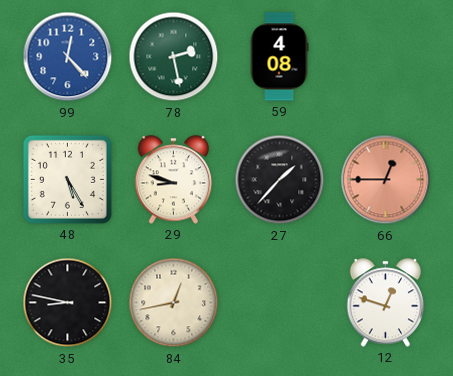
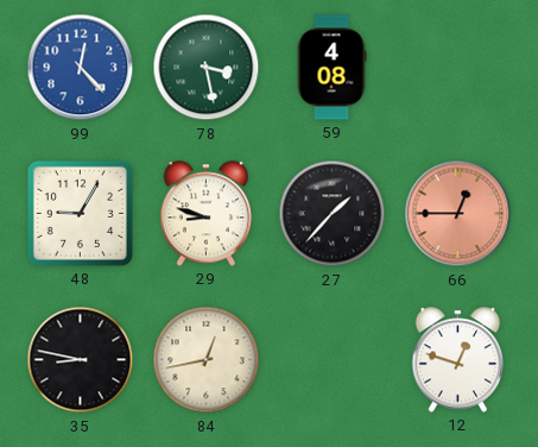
78: 2:28 -> 3:28 (207, 68)
48: 5:25 -> 9:05 (80, 213)
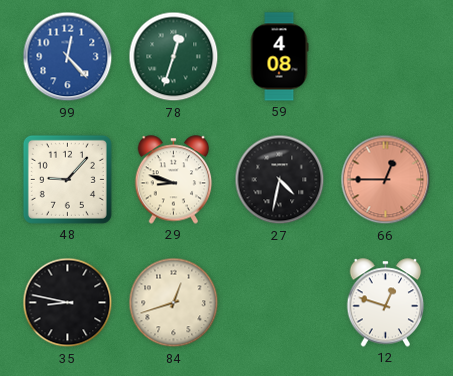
78: 3:28 -> 12:33 (174, 57)
48: 9:05 -> 9:07 (67, 179)
27: 1:37 -> 4:32 (280, 180)
84: 12:43 -> 12:42 (174, 303)
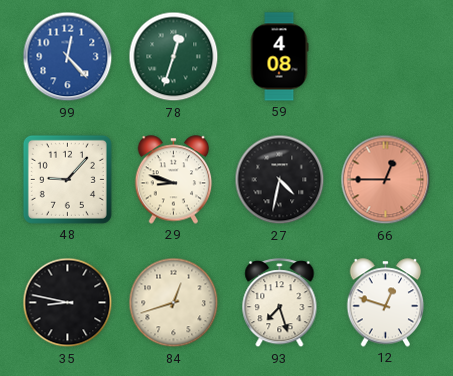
93: none -> 7:27 (280, 303)
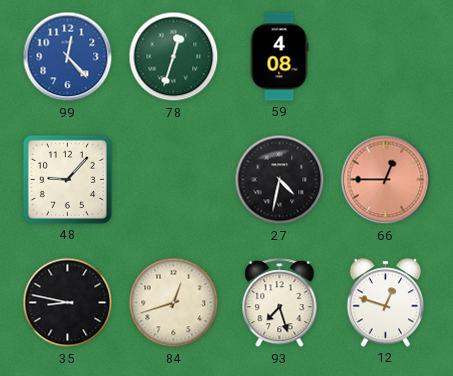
29: 8:48 -> none (174, 180)
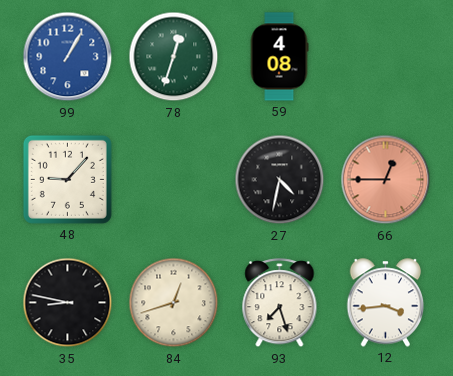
99: 12:23 -> 1:05 (68, 57)
12: 12:48 -> 3:44 (386, 303)
